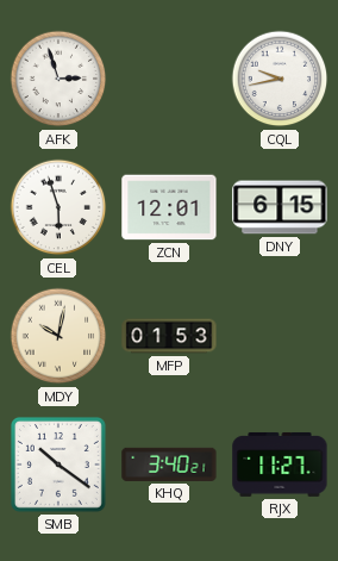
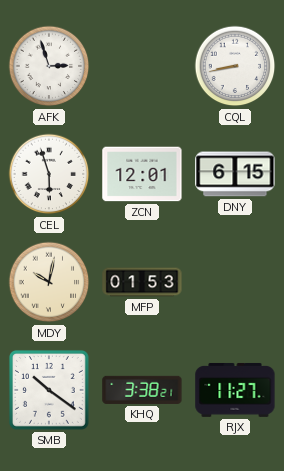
CQL: 9:43 -> 8:43 (235, 66)
KHQ: 3:40 -> 3:38 (142, 390)
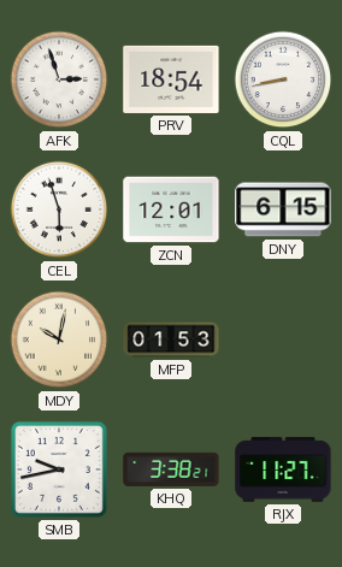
PRV: none -> 18:54 (171, 79)
SMB: 10:21 -> 9:43 (59, 469)
